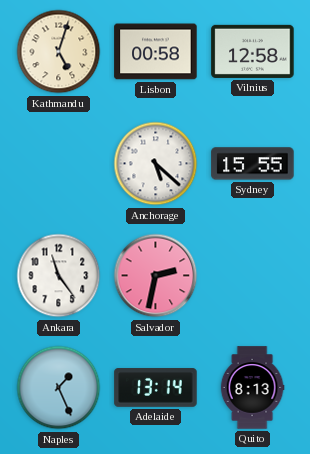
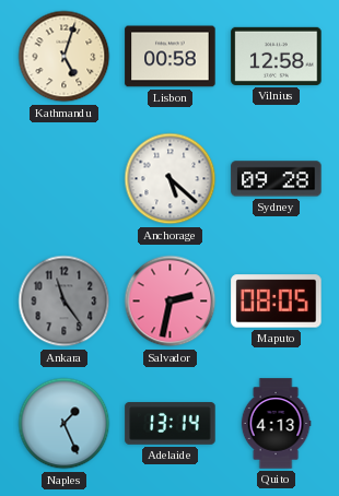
Sydney: 15:55 -> 09:28 (277, 179)
Ankara dial: white -> grey (65, 302)
Maputo: none -> 08:05 (277, 302)
Quito: 8:13 -> 4:13 (276, 424)
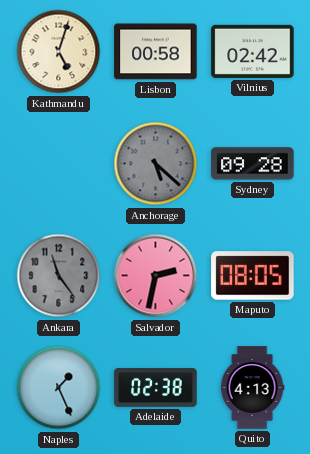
Vilnius: 12:58 -> 02:42 (253, 51)
Anchorage dial: white -> grey (156, 164)
Adelaide: 13:14 -> 02:38 (156, 388)
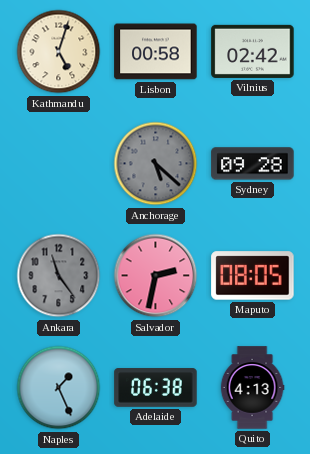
Adelaide: 02:38 -> 06:38 (156, 388)
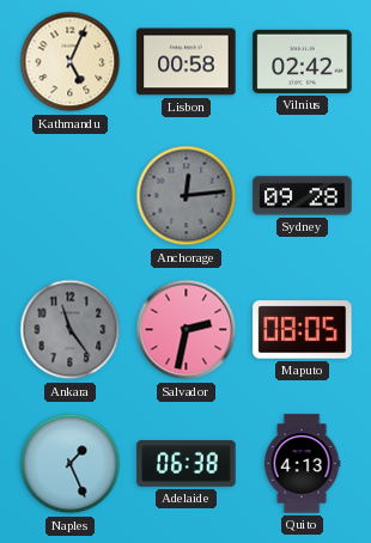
Kathmandu: 5:03 -> 5:04 (71, 62)
Anchorage: 5:22 -> 12:14 (187, 196)
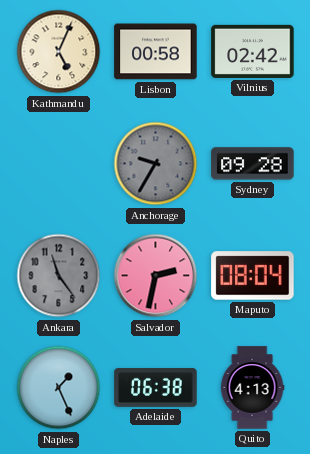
Anchorage: 12:14 -> 9:35 (156, 164)
Maputo: 08:05 -> 08:04 (253, 276)
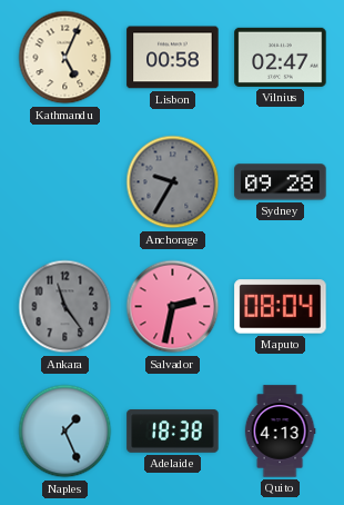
Vilnius: 02:42 -> 02:47 (281, 57)
Adelaide: 06:38 -> 18:38 (173, 432)
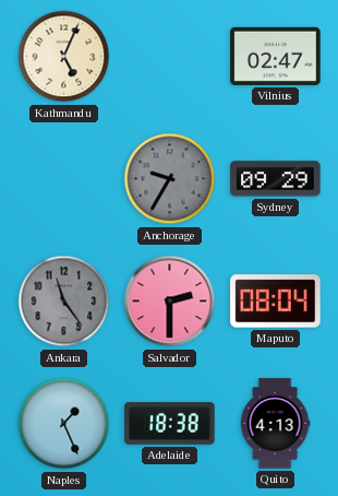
Lisbon: 00:58 -> none (173, 58)
Sydney: 09:28 -> 09:29 (276, 179)
Salvador: 2:32 -> 2:30 (170, 302)
